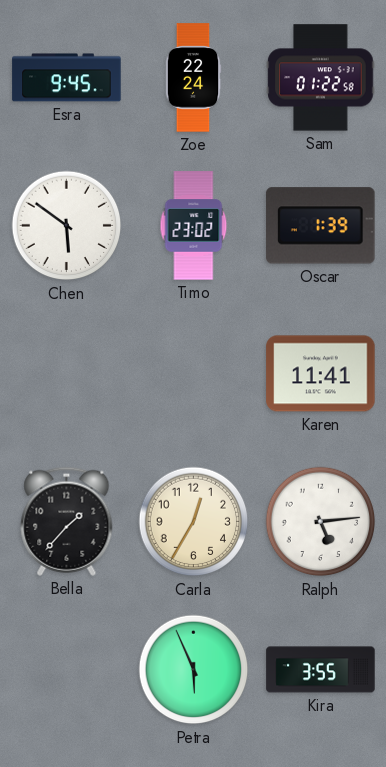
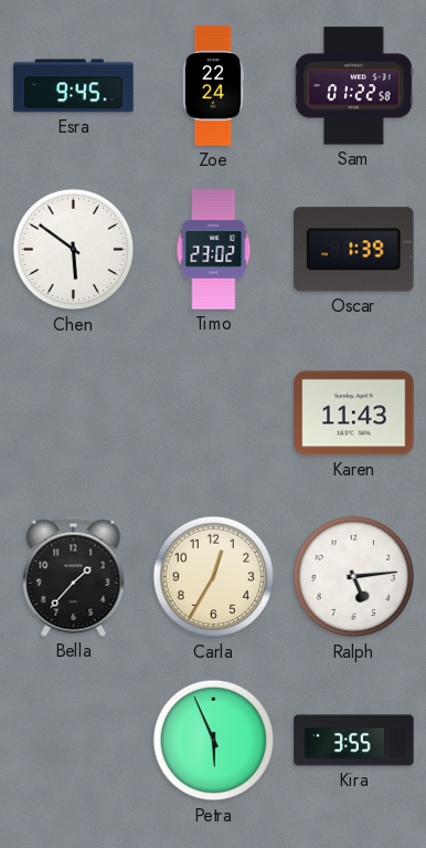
Karen: 11:41 -> 11:43 (354, 413)
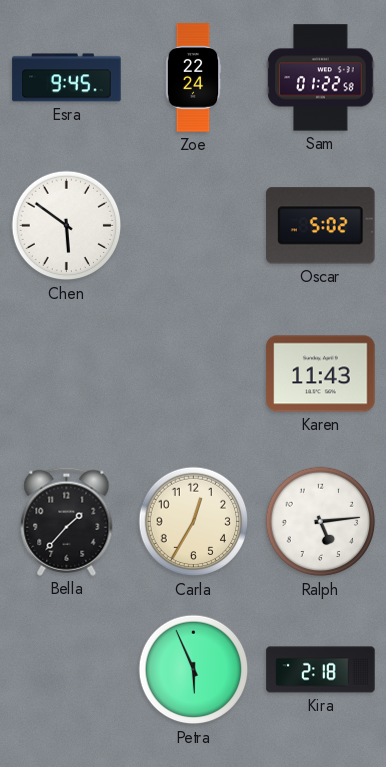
Timo: 23:02 -> none (214, 250)
Oscar: 1:39 -> 5:02 (321, 226)
Kira: 3:55 -> 2:18 (321, 670)
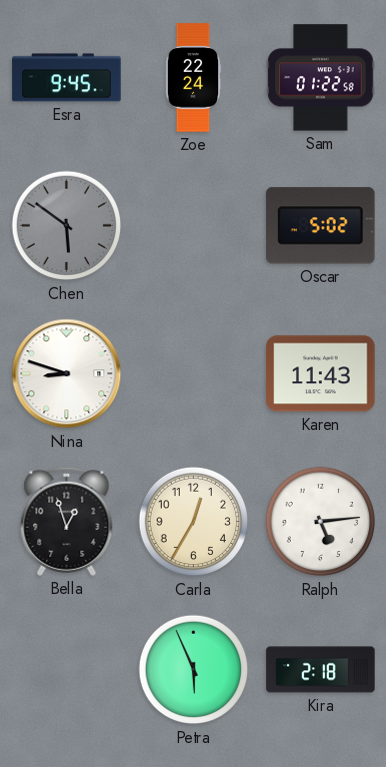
Chen dial: white -> grey (67, 226)
Nina: none -> 8:48 (67, 374)
Bella: 1:37 -> 12:57 (67, 521)
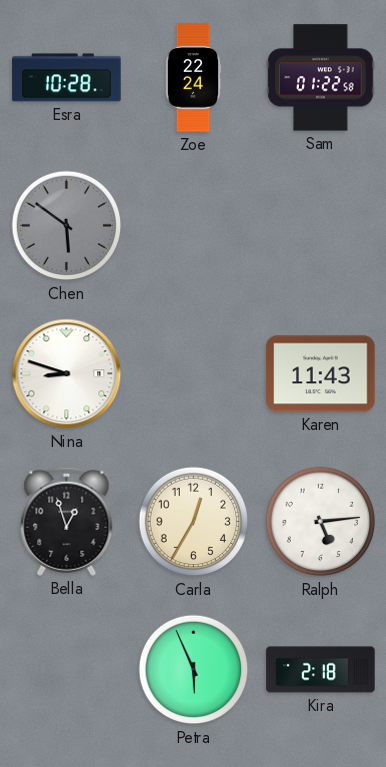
Esra: 9:45 -> 10:28 (67, 78)
Oscar: 5:02 -> none (321, 226)
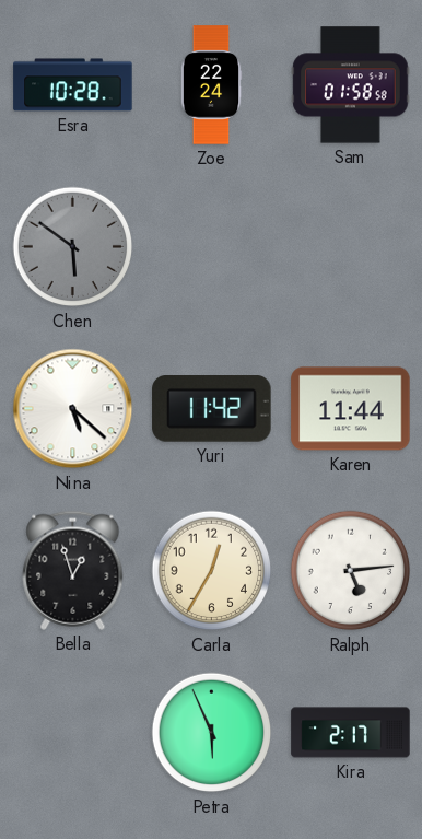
Sam: 01:22 -> 01:58 (351, 85)
Nina: 8:48 -> 5:22 (73, 409)
Yuri: none -> 11:42 (212, 409)
Karen: 11:43 -> 11:44 (351, 409)
Kira: 2:18 -> 2:17 (351, 733)
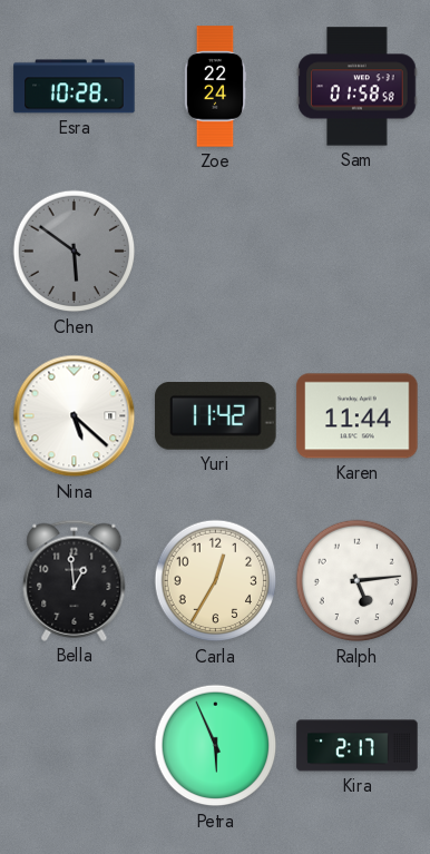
Bella: 12:57 -> 12:59 (75, 580)
